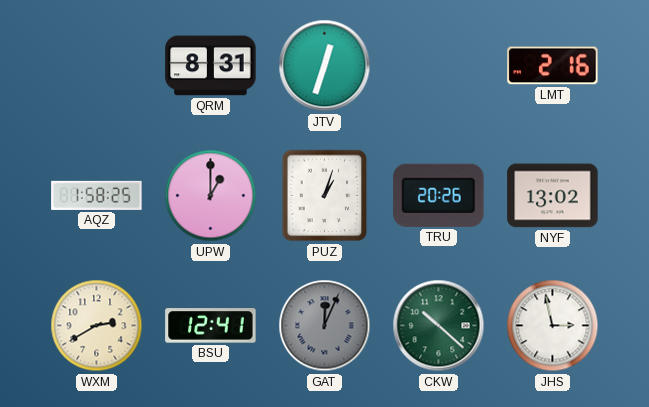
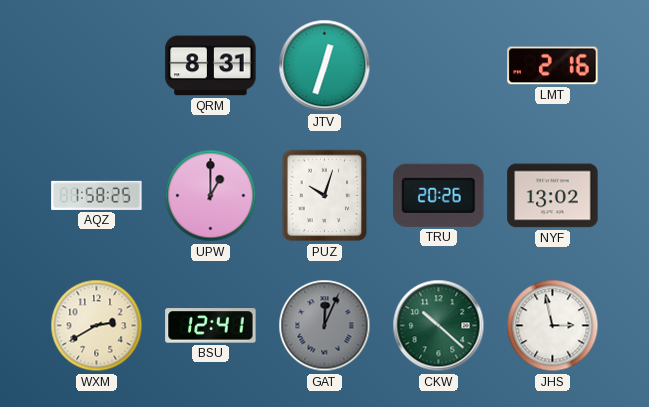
PUZ: 1:03 -> 10:03 (325, 196)
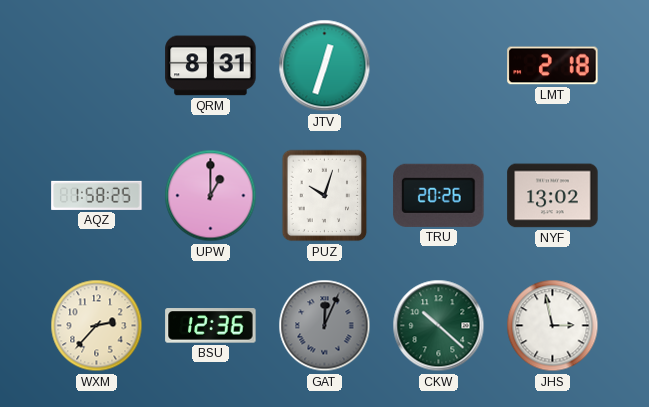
LMT: 2:16 -> 2:18 (553, 66)
WXM: 2:40 -> 2:37 (97, 326)
BSU: 12:41 -> 12:36 (211, 326)
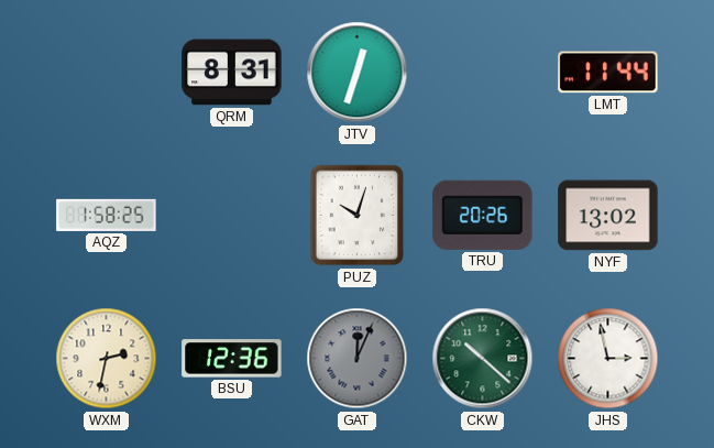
LMT: 2:18 -> 11:44 (608, 73)
UPW: 1:00 -> none (211, 196)
WXM: 2:37 -> 2:32 (107, 359)
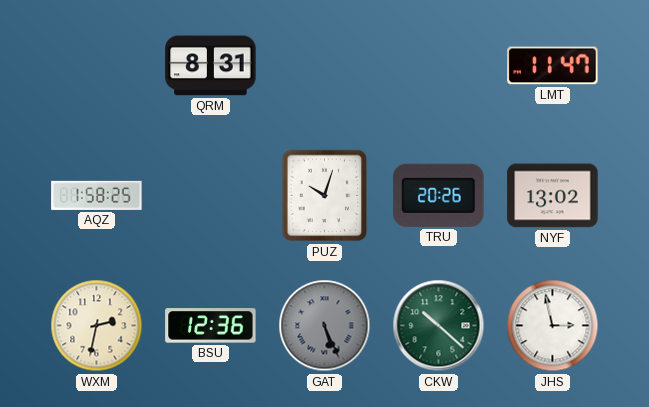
JTV: 12:33 -> none (358, 73)
LMT: 11:44 -> 11:47 (553, 66)
GAT: 12:04 -> 5:26 (325, 326)
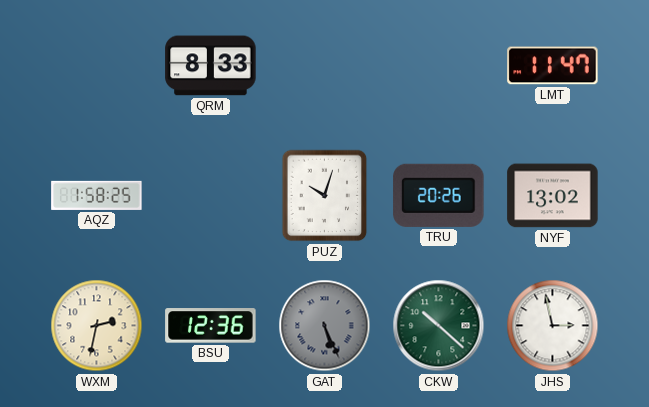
QRM: 8:31 -> 8:33 (211, 66)
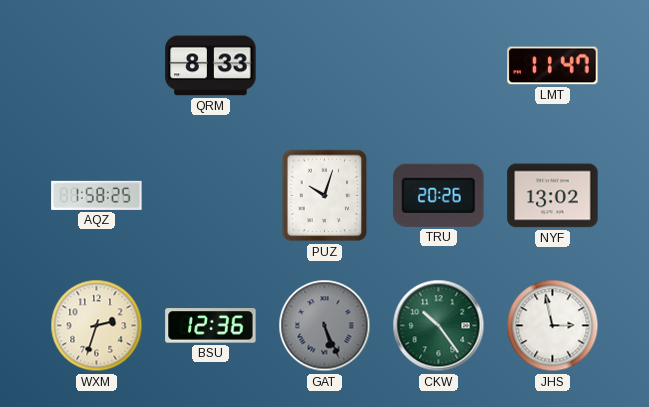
WXM: 2:32 -> 2:33 (97, 326)
CKW: 10:22 -> 10:24 (439, 326)
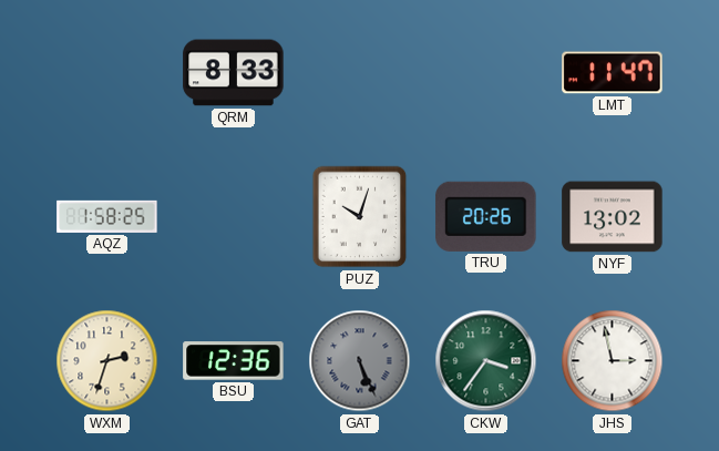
CKW: 10:24 -> 3:36 (486, 361)
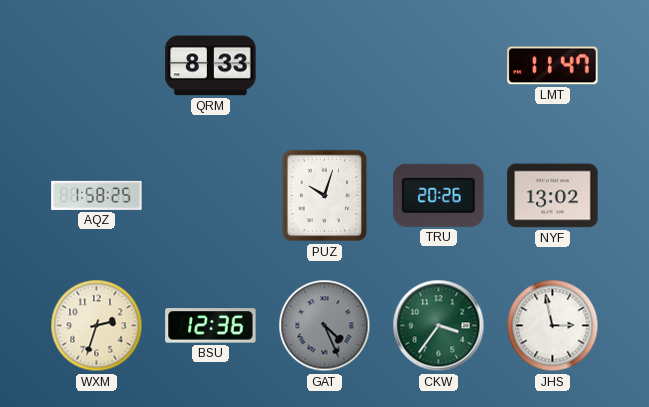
GAT: 5:26 -> 4:26 (325, 326)
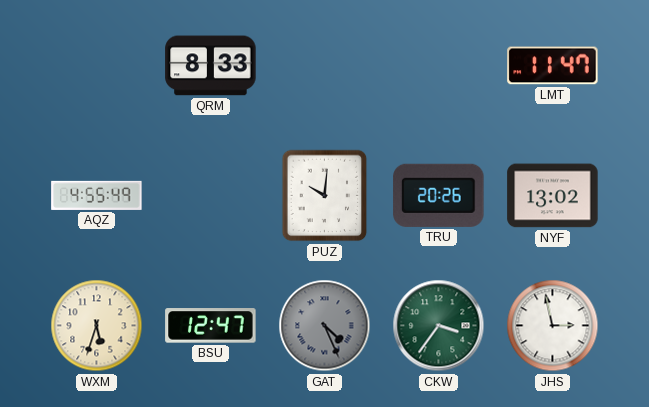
AQZ: 1:58 -> 4:55 (97, 195)
PUZ: 10:03 -> 10:01 (325, 196)
WXM: 2:33 -> 5:33 (97, 326)
BSU: 12:36 -> 12:47 (211, 326)
